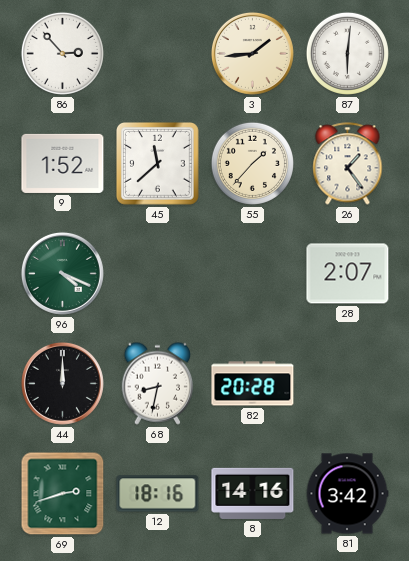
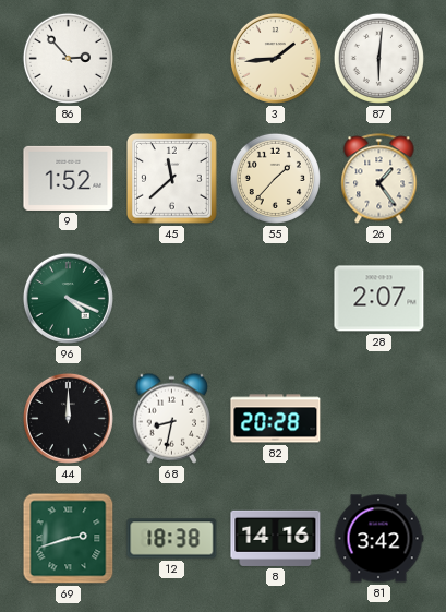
12: 18:16 -> 18:38 (172, 539)
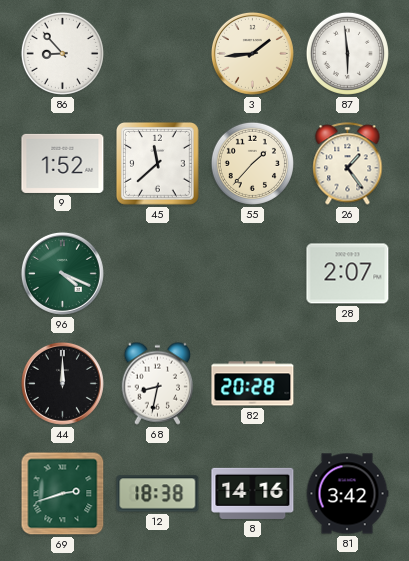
86: 2:53 -> 8:53 (62, 53)
87: 6:01 -> 5:59 (347, 53)
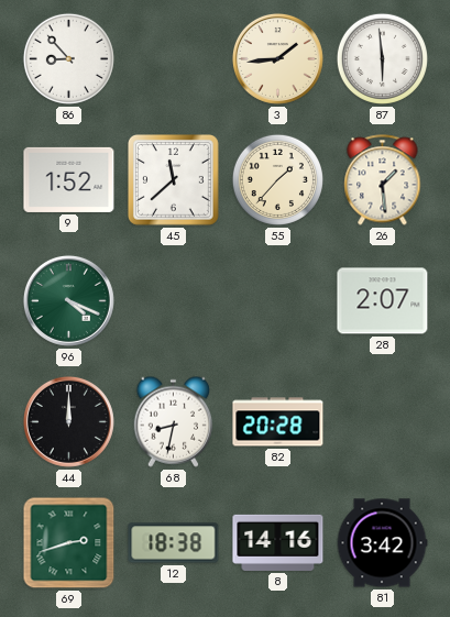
26: 1:24 -> 1:29 (383, 180)
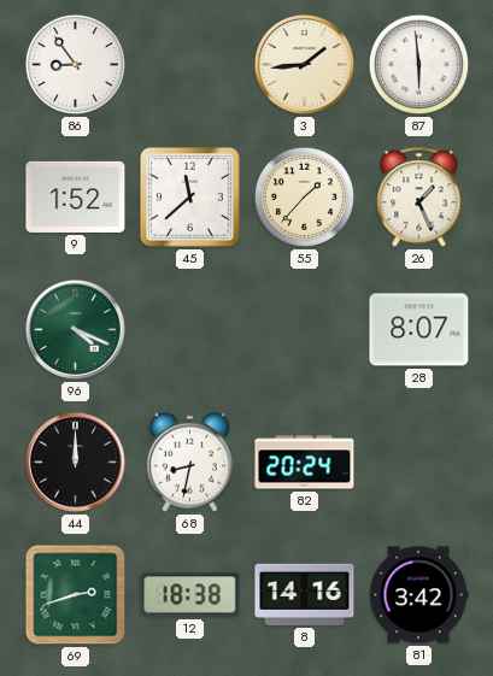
86: 8:53 -> 8:54 (75, 64)
26: 1:29 -> 1:26 (419, 198)
28: 2:07 -> 8:07 (419, 330)
82: 20:28 -> 20:24 (305, 463)
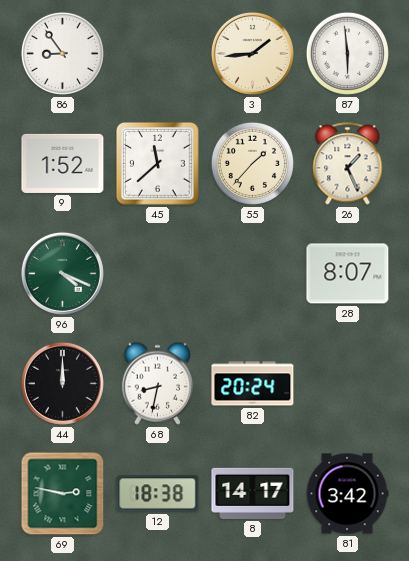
69: 2:42 -> 2:47 (63, 494)
8: 14:16 -> 14:17 (253, 493)
